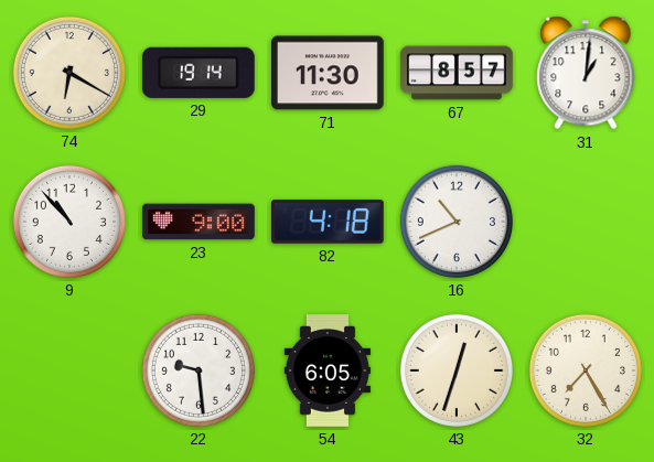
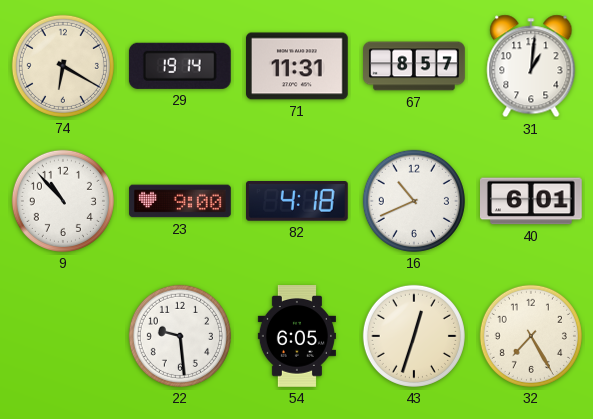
71: 11:30 -> 11:31 (298, 66)
40: none -> 6:01 (532, 201)
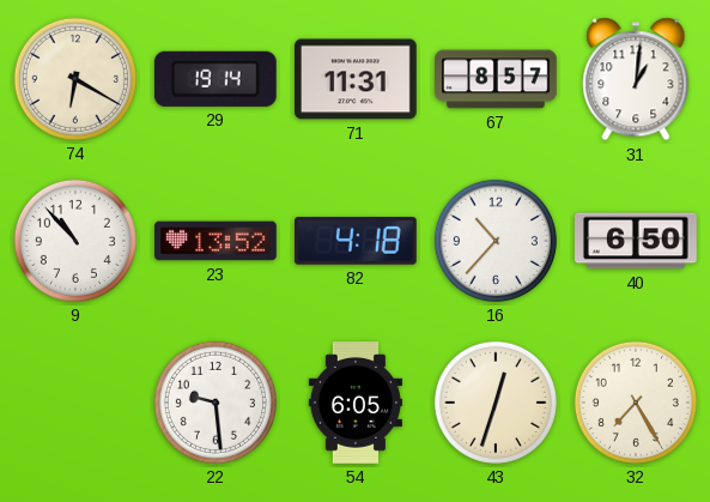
23: 9:00 -> 13:52 (216, 241)
16: 10:41 -> 10:37 (496, 241)
40: 6:01 -> 6:50 (637, 241)
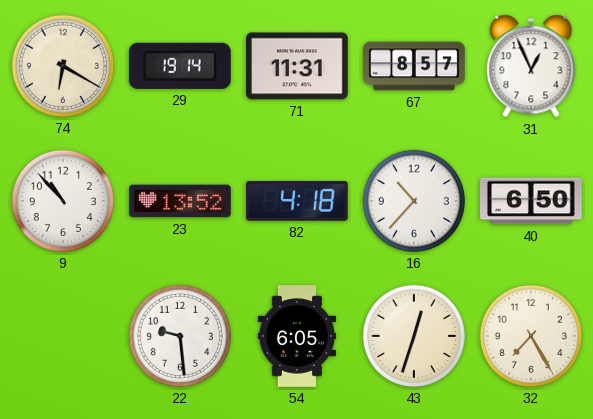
31: 1:01 -> 12:56 (531, 66)
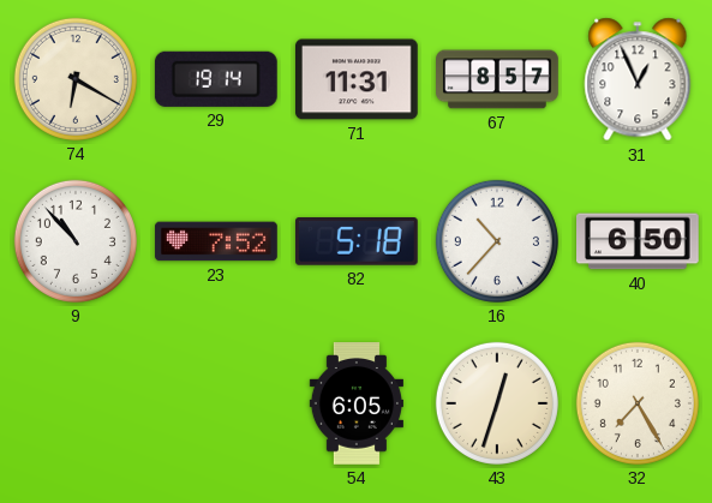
23: 13:52 -> 7:52 (216, 241)
82: 4:18 -> 5:18 (358, 242)
22: 9:29 -> none (180, 336)
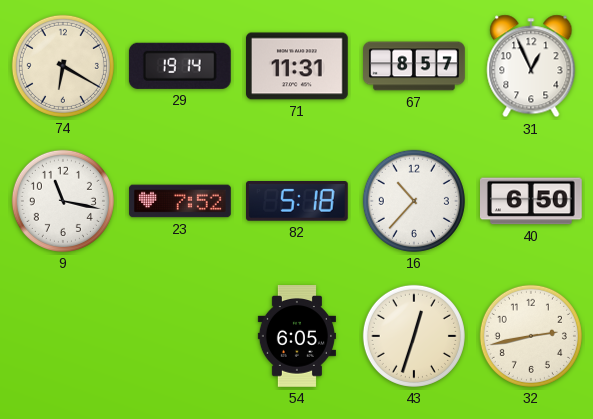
9: 10:53 -> 11:17 (63, 201)
32: 7:25 -> 2:43 (531, 336)
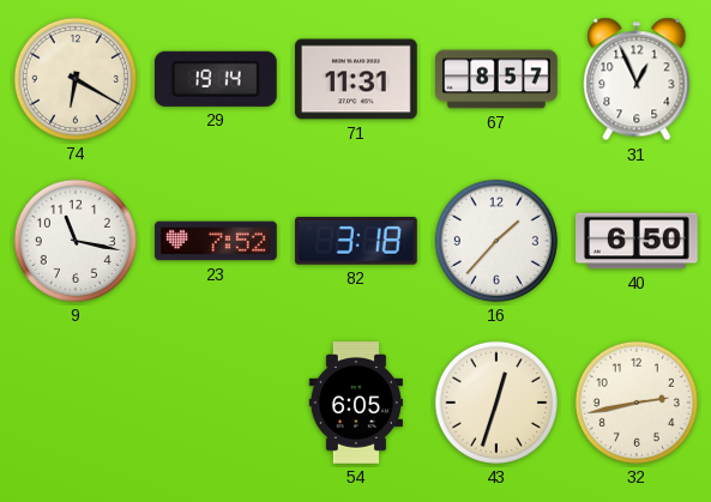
82: 5:18 -> 3:18 (357, 242)
16: 10:37 -> 1:37 (496, 241)
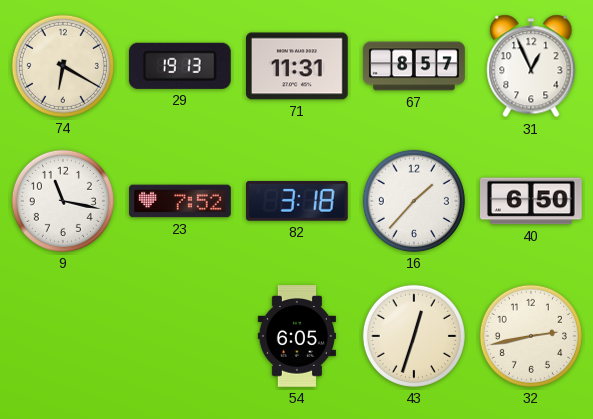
29: 19:14 -> 19:13 (180, 66)
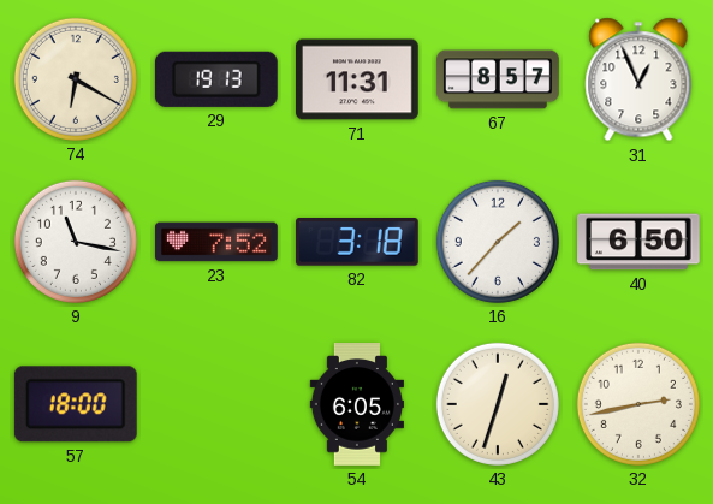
57: none -> 18:00 (76, 404)
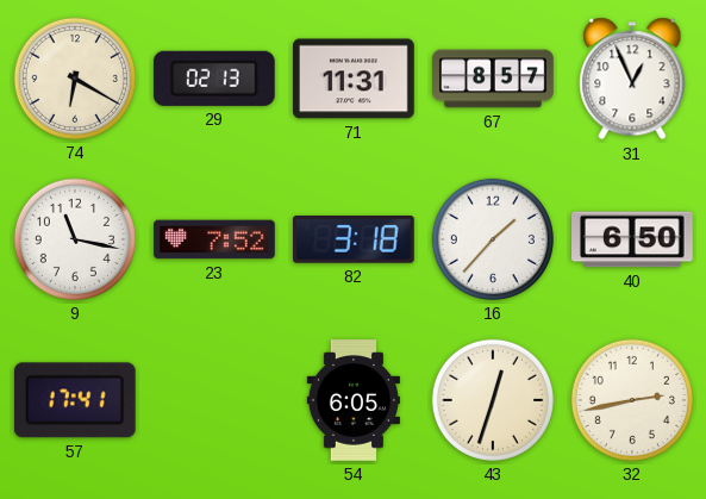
29: 19:13 -> 02:13 (214, 79)
57: 18:00 -> 17:41 (75, 400)
